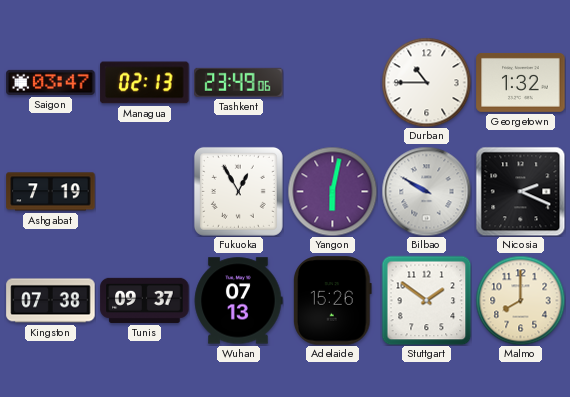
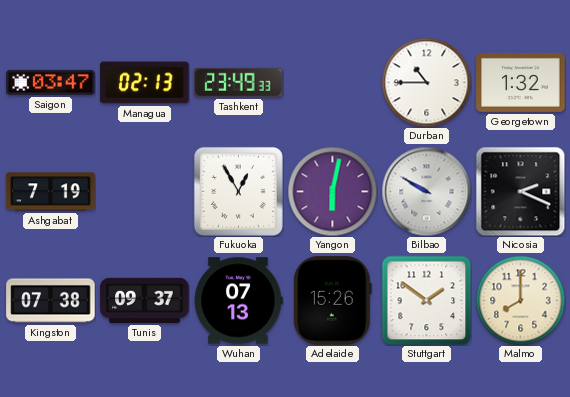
Tashkent: 23:49:06 -> 23:49:33 (239, 82)
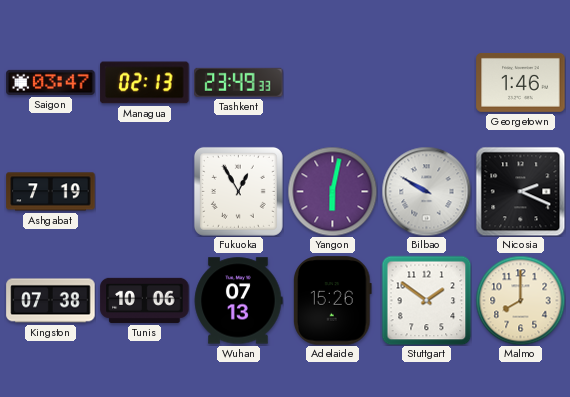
Durban: 10:45 -> none (426, 82)
Georgetown: 1:32 -> 1:46 (521, 82)
Tunis: 09:37 -> 10:06 (145, 300)
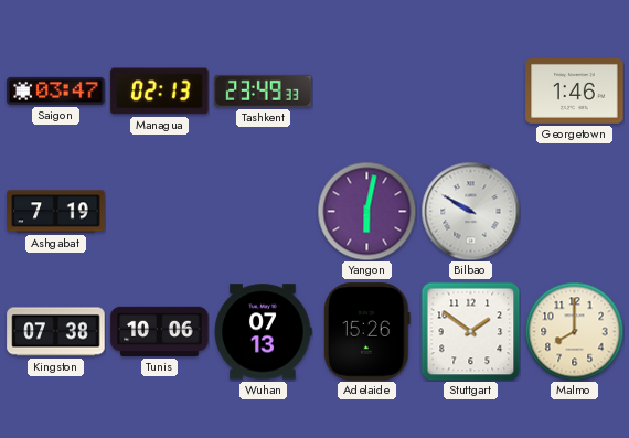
Fukuoka: 12:55 -> none (238, 191)
Nicosia: 2:19 -> none (520, 191)
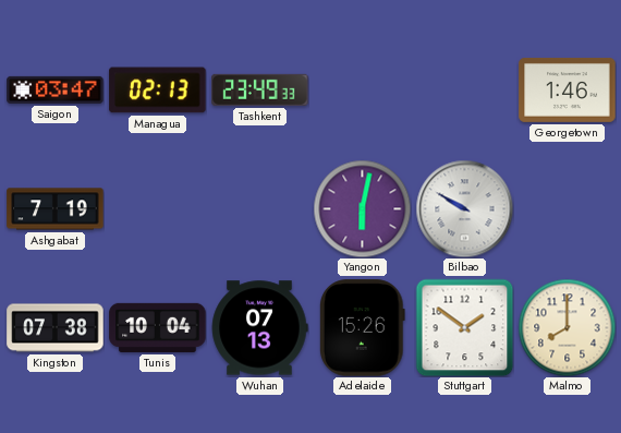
Tunis: 10:06 -> 10:04 (158, 327)
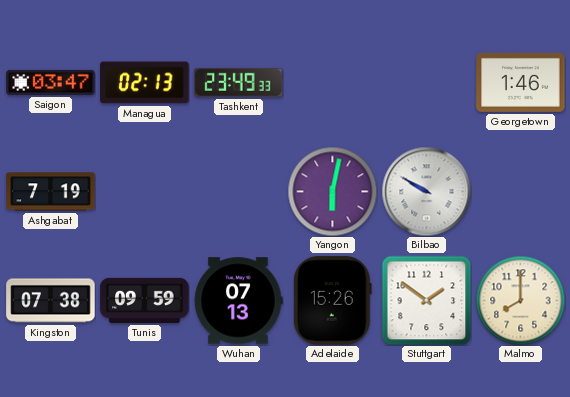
Tunis: 10:04 -> 09:59 (145, 300)
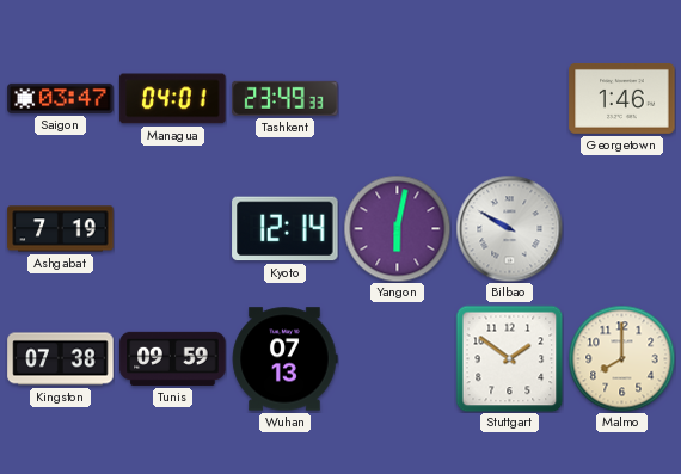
Managua: 02:13 -> 04:01 (173, 99)
Kyoto: none -> 12:14 (286, 229)
Adelaide: 15:26 -> none (332, 301)
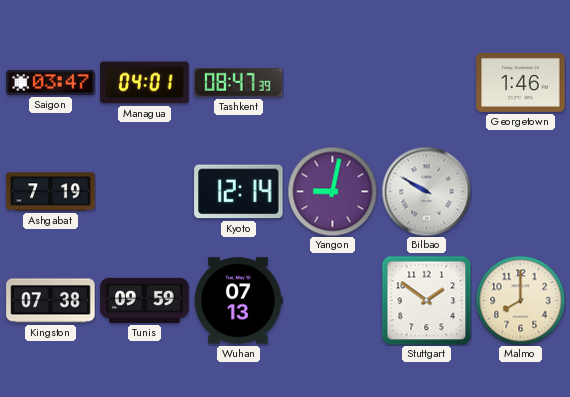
Tashkent: 23:49 -> 08:47 (239, 82)
Yangon: 6:02 -> 9:02 (332, 191)
